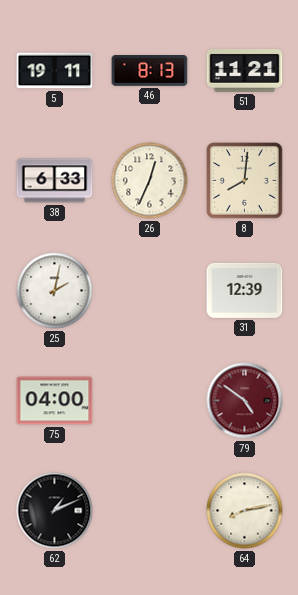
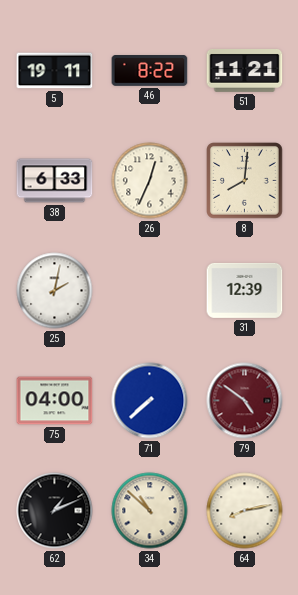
46: 8:13 -> 8:22 (150, 71)
71: none -> 7:38 (150, 401)
34: none -> 10:52 (150, 511)
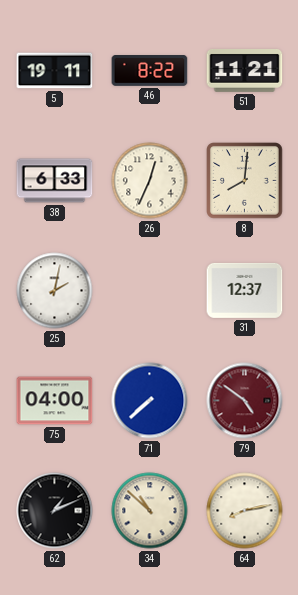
31: 12:39 -> 12:37 (245, 290)
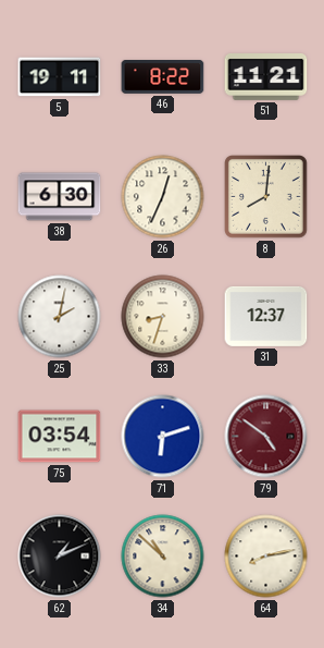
38: 6:33 -> 6:30 (60, 197)
33: none -> 8:33 (163, 317)
75: 04:00 -> 03:54 (60, 437)
71: 7:38 -> 6:12 (163, 437)
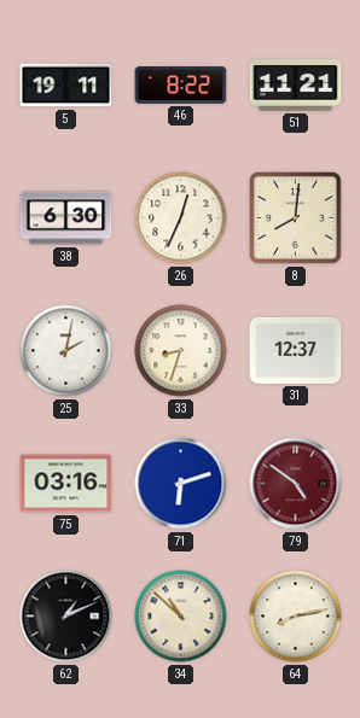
75: 03:54 -> 03:16 (66, 484)
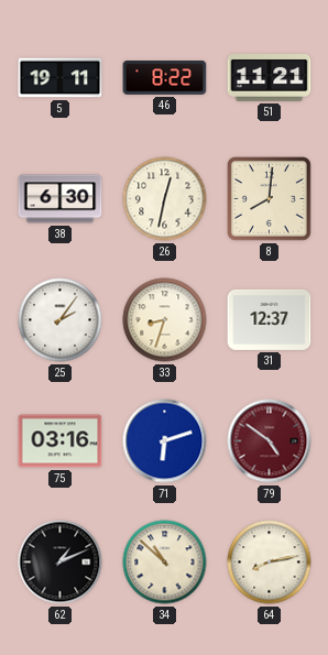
26: 12:34 -> 12:32 (165, 199)
25: 2:02 -> 2:06 (61, 320)
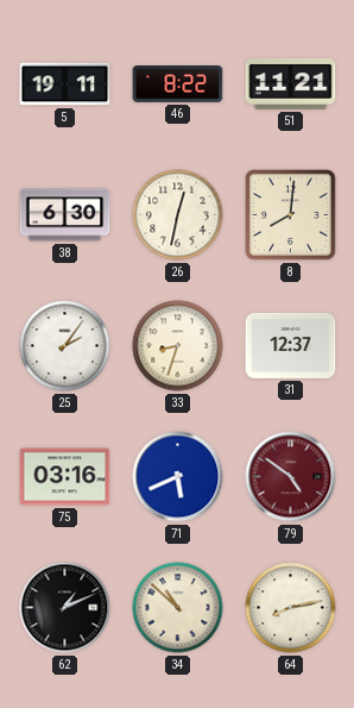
71: 6:12 -> 5:41 (178, 477)
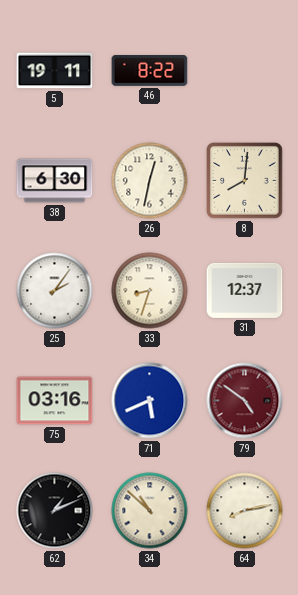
51: 11:21 -> none (291, 84)
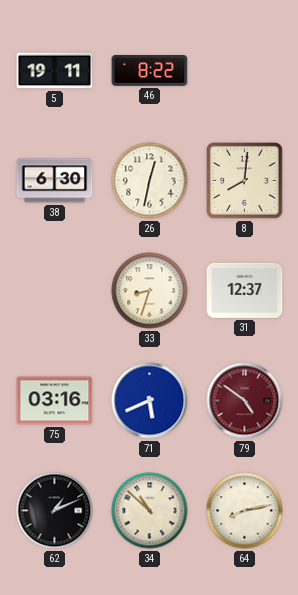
25: 2:06 -> none (55, 291)
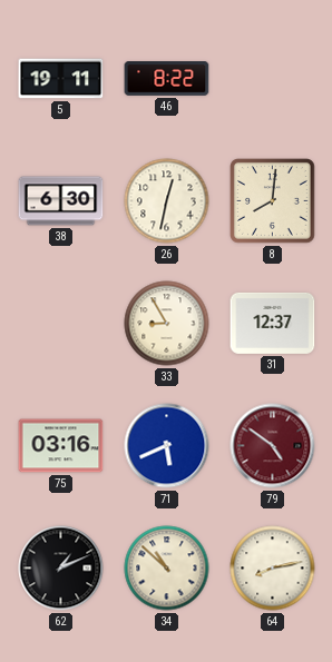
33: 8:33 -> 8:55 (167, 324)
